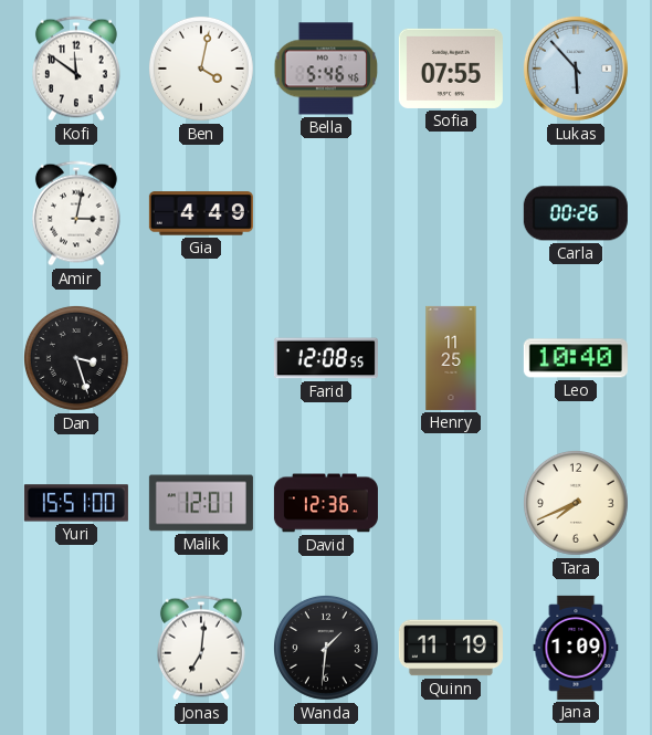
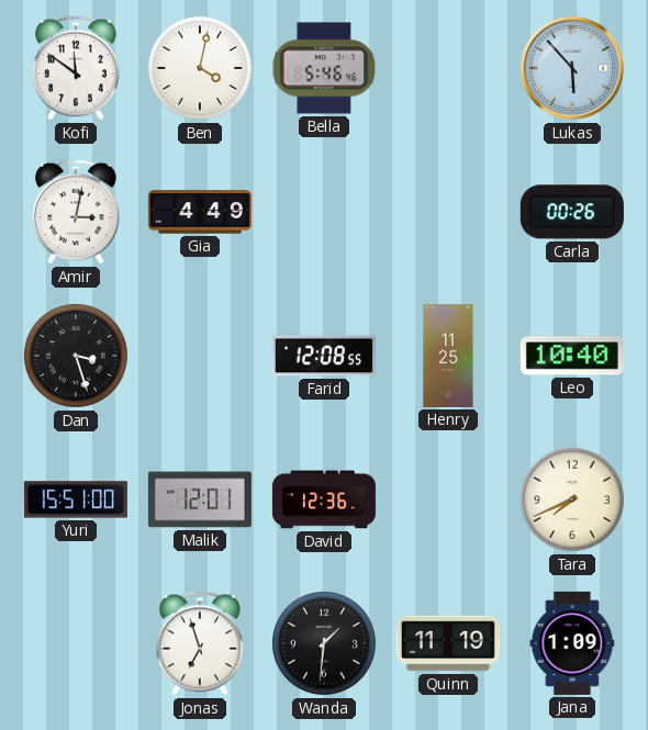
Sofia: 07:55 -> none (451, 69)
Jonas: 7:01 -> 6:57 (200, 643)
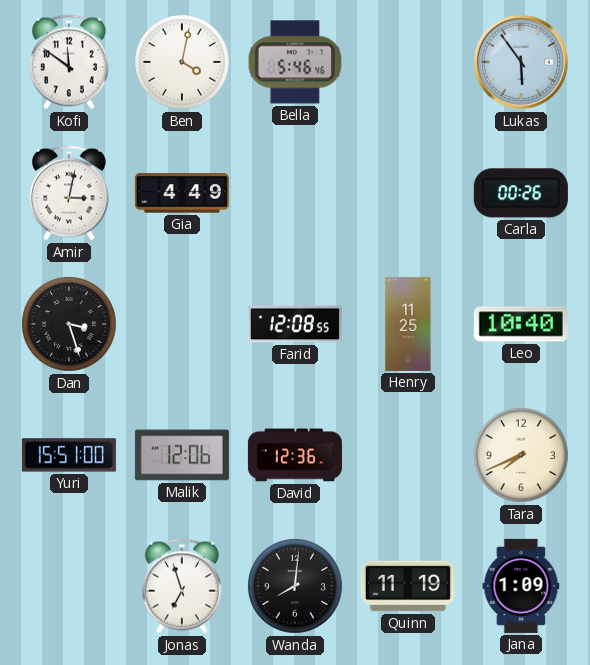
Lukas: 5:53 -> 5:54 (521, 62)
Malik: 12:01 -> 12:06 (182, 455)
Wanda: 1:31 -> 8:01 (295, 586)
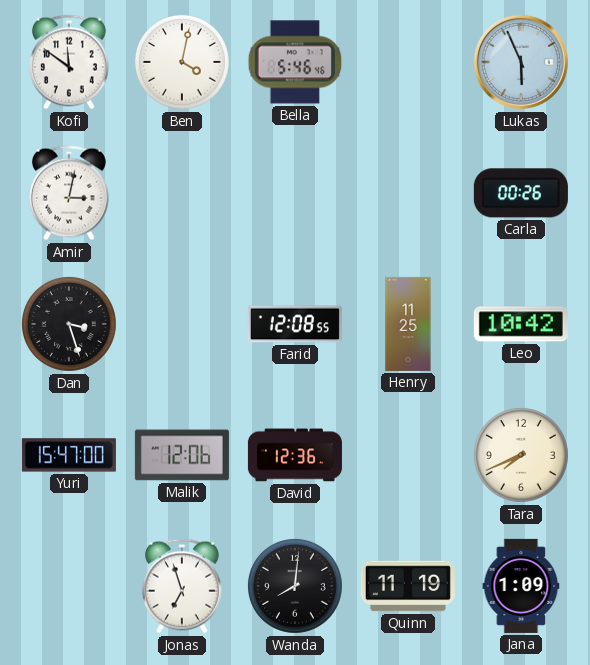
Lukas: 5:54 -> 5:56 (521, 62)
Gia: 4:49 -> none (182, 193)
Leo: 10:40 -> 10:42 (521, 324)
Yuri: 15:51 -> 15:47 (69, 455)
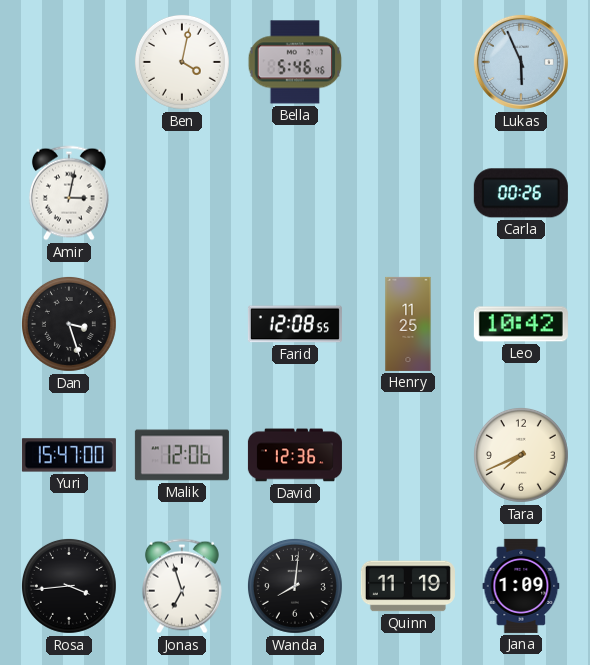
Kofi: 11:51 -> none (69, 62)
Rosa: none -> 3:44 (69, 586)
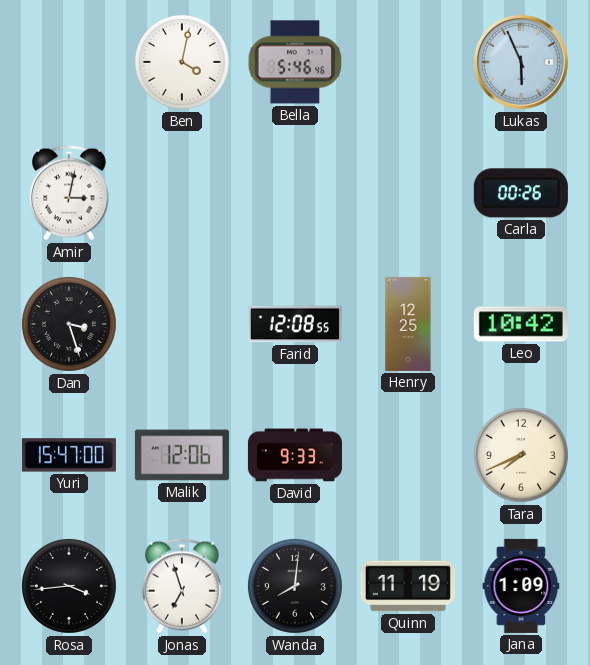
Henry: 11:25 -> 12:25 (408, 324)
David: 12:36 -> 9:33 (295, 455)
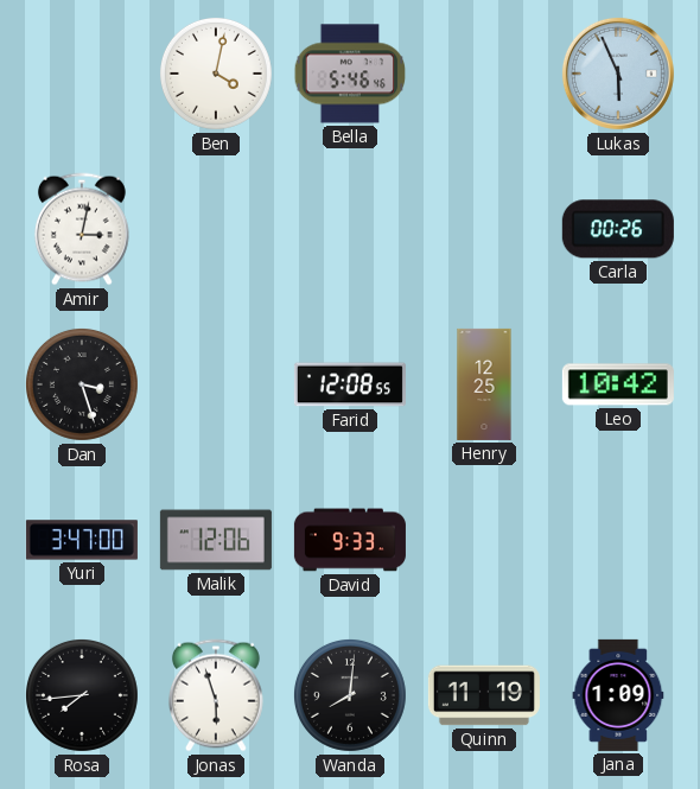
Yuri: 15:47 -> 3:47 (82, 540)
Tara: 7:41 -> none (521, 455)
Rosa: 3:44 -> 7:44 (82, 695)
Jonas: 6:57 -> 5:57 (216, 695)
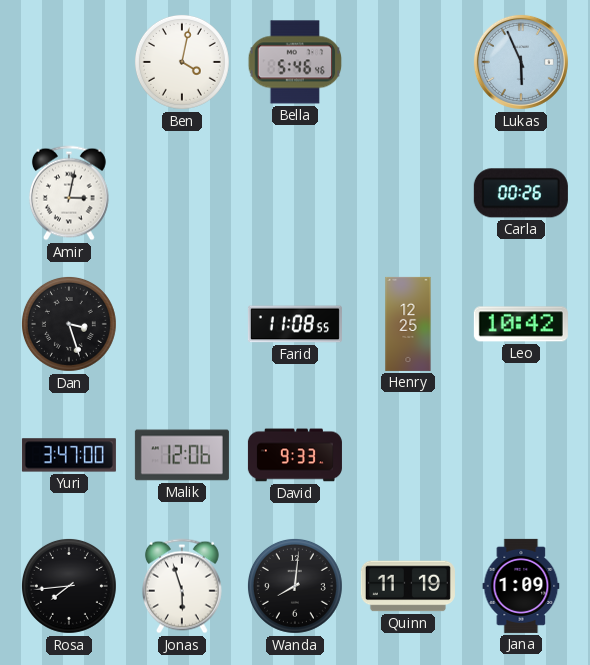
Farid: 12:08 -> 11:08 (295, 324)
